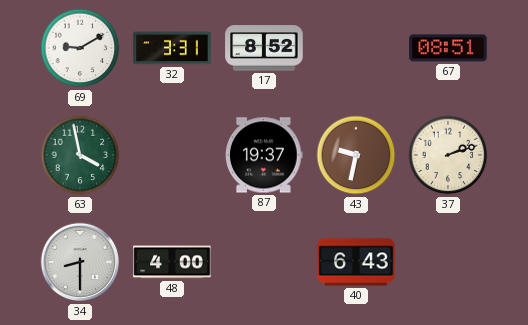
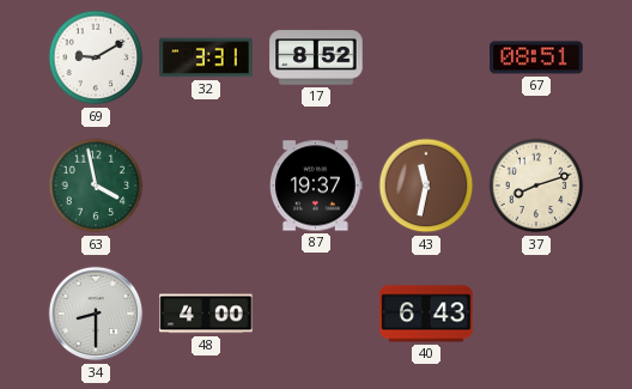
43: 9:32 -> 11:32 (426, 186)
37: 2:12 -> 8:12 (536, 186)
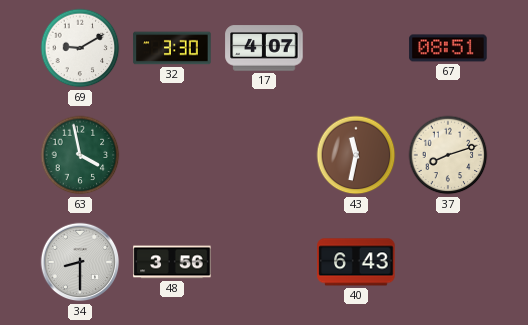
32: 3:31 -> 3:30 (172, 48)
17: 8:52 -> 4:07 (264, 48)
87: 19:37 -> none (317, 186)
48: 4:00 -> 3:56 (172, 262)
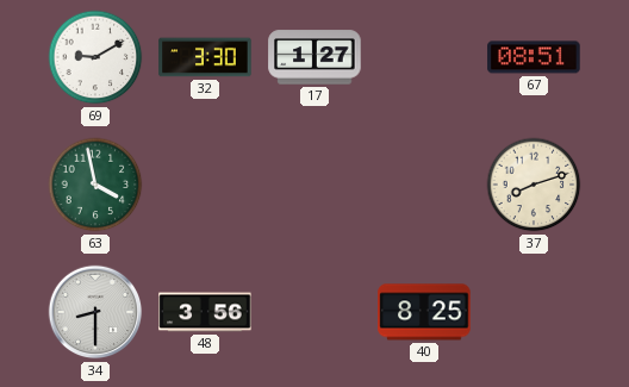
17: 4:07 -> 1:27 (314, 57)
43: 11:32 -> none (356, 155)
40: 6:43 -> 8:25 (424, 312)
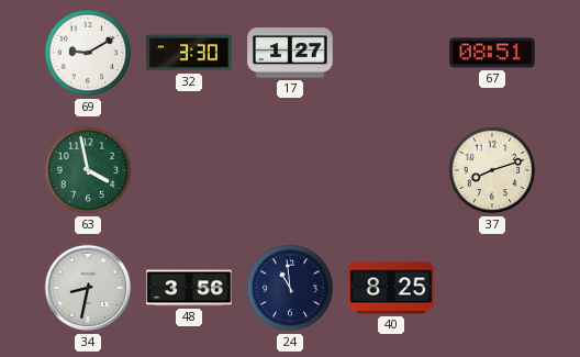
34: 8:30 -> 8:32 (88, 288)
24: none -> 10:59 (290, 288)
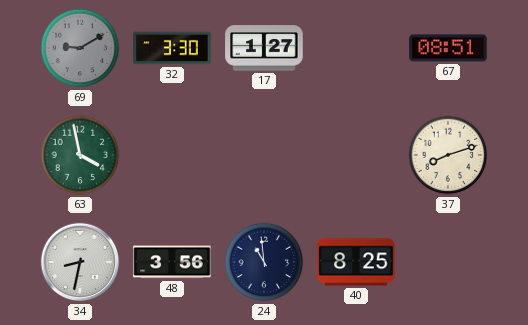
69 dial: white -> grey (80, 48)
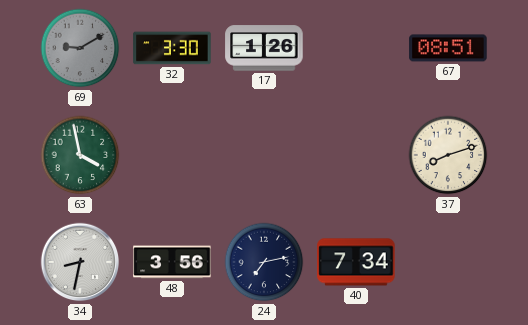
17: 1:27 -> 1:26 (264, 48)
24: 10:59 -> 7:13 (264, 262)
40: 8:25 -> 7:34 (356, 262)
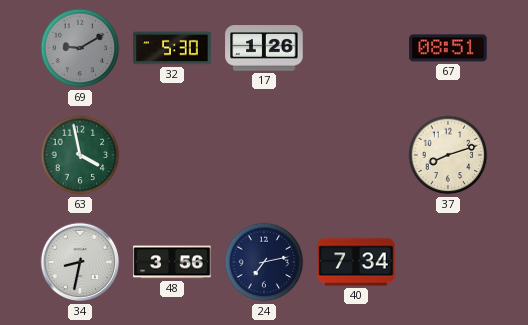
32: 3:30 -> 5:30 (172, 48)
